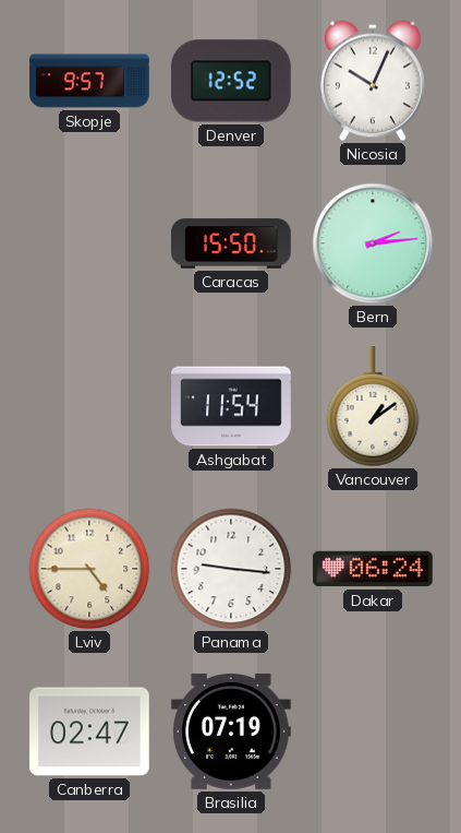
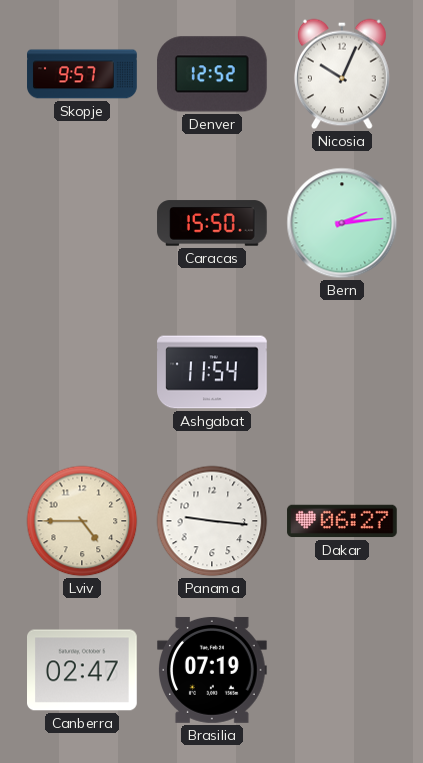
Vancouver: 1:09 -> none (373, 407)
Dakar: 06:24 -> 06:27 (342, 521)
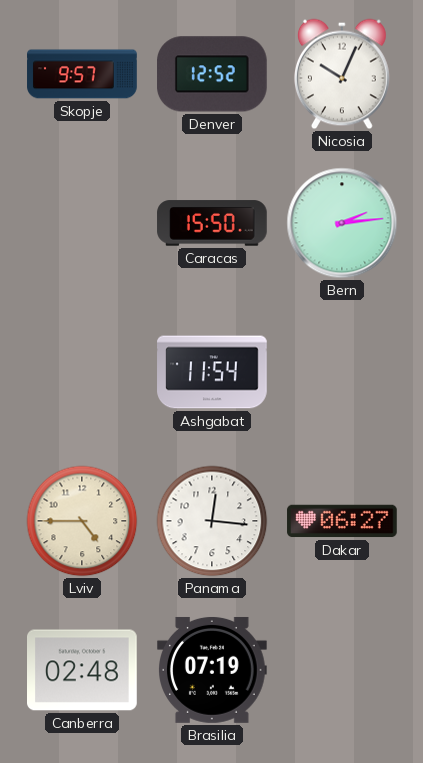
Panama: 9:16 -> 12:16 (212, 521)
Canberra: 02:47 -> 02:48 (83, 670)
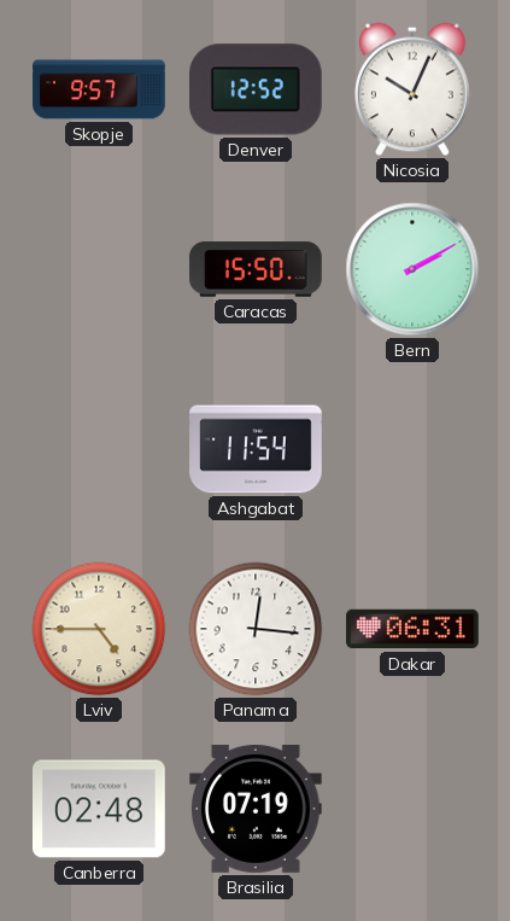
Bern: 2:14 -> 2:10 (412, 269)
Dakar: 06:27 -> 06:31 (412, 629)
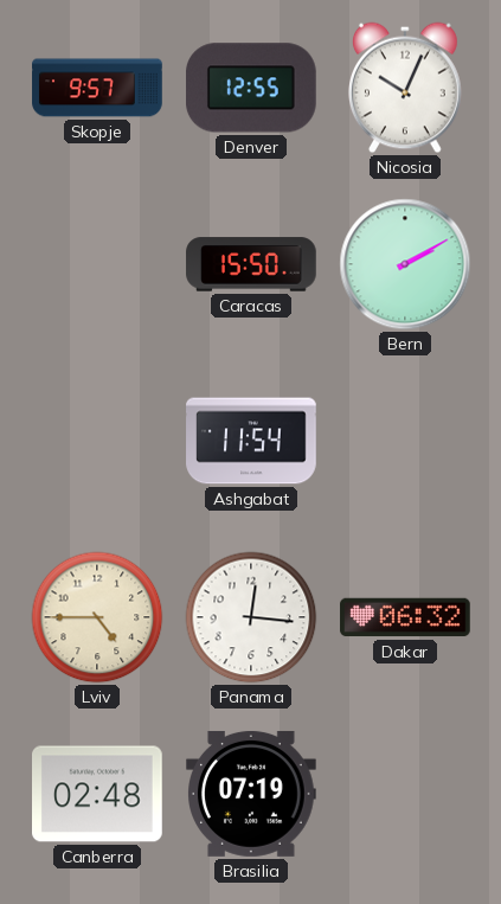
Denver: 12:52 -> 12:55 (252, 88)
Dakar: 06:31 -> 06:32 (405, 617)
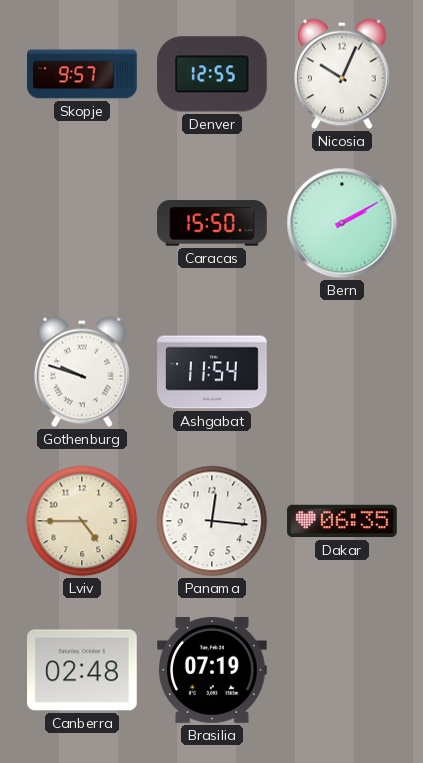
Gothenburg: none -> 9:48 (82, 372)
Dakar: 06:32 -> 06:35 (342, 521)
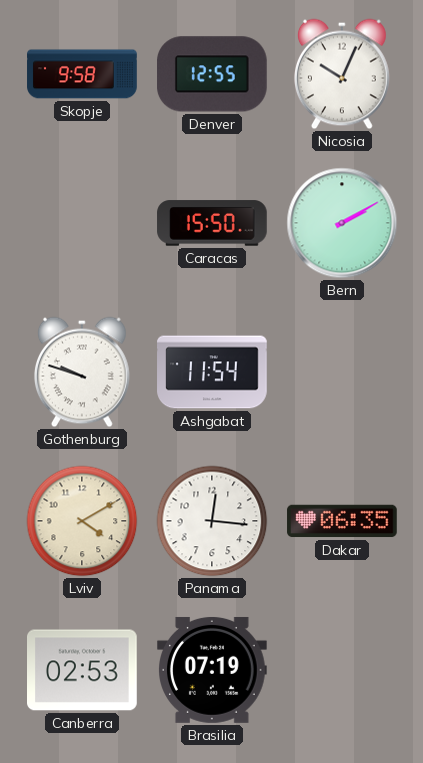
Skopje: 9:57 -> 9:58 (82, 74)
Lviv: 4:45 -> 4:10 (82, 521)
Canberra: 02:48 -> 02:53 (83, 670)
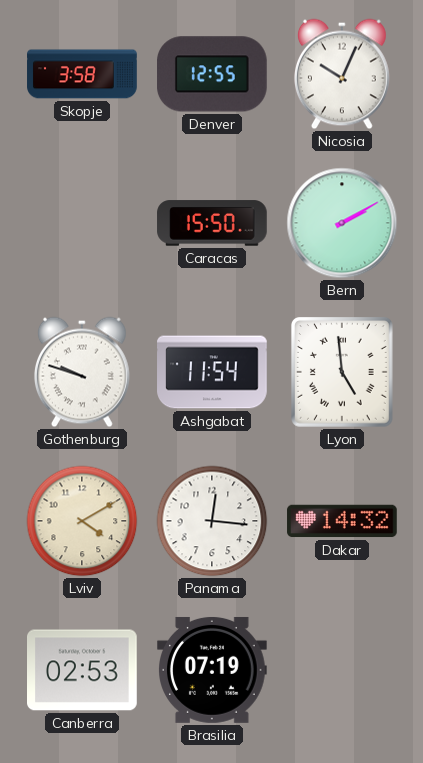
Skopje: 9:58 -> 3:58 (82, 74)
Lyon: none -> 4:59 (342, 373)
Dakar: 06:35 -> 14:32 (342, 521)
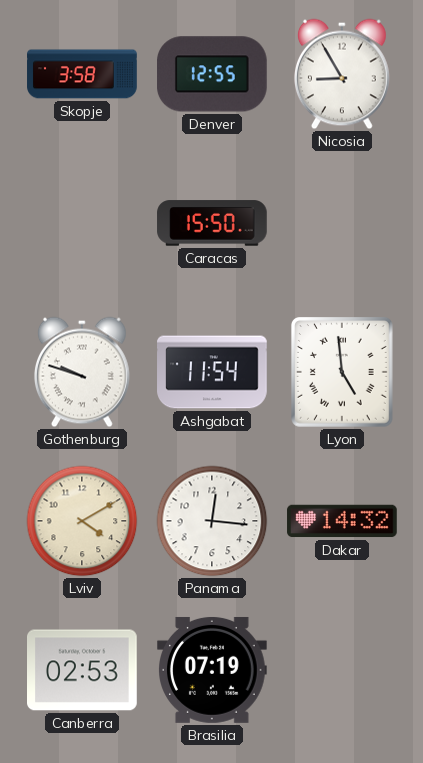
Nicosia: 10:04 -> 8:55 (342, 74)
Bern: 2:10 -> none (342, 223)
